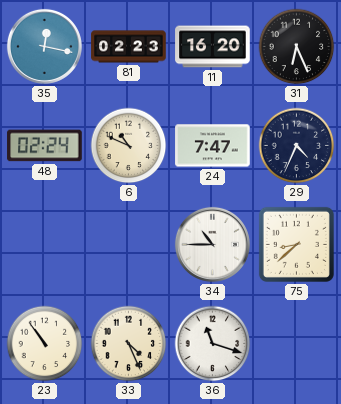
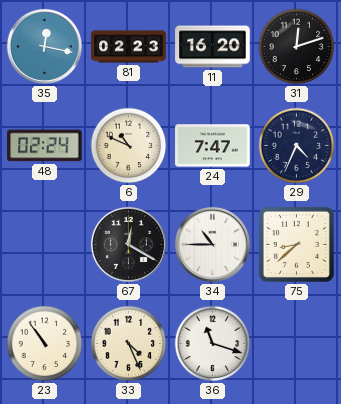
31: 6:26 -> 12:12 (297, 47)
67: none -> 12:20 (128, 244)
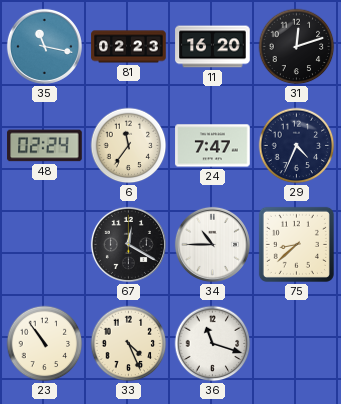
35: 12:17 -> 11:17 (44, 46)
6: 10:49 -> 11:36 (129, 146)
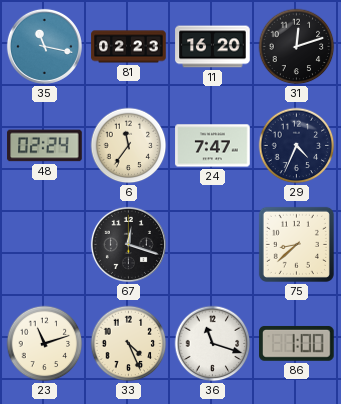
67: 12:20 -> 12:18 (128, 244)
34: 10:45 -> none (212, 244)
23: 10:54 -> 11:12 (45, 344)
86: none -> 1:00 (297, 343)
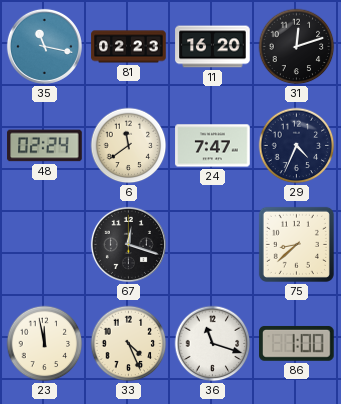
6: 11:36 -> 11:39 (129, 146)
23: 11:12 -> 11:58 (45, 344)
